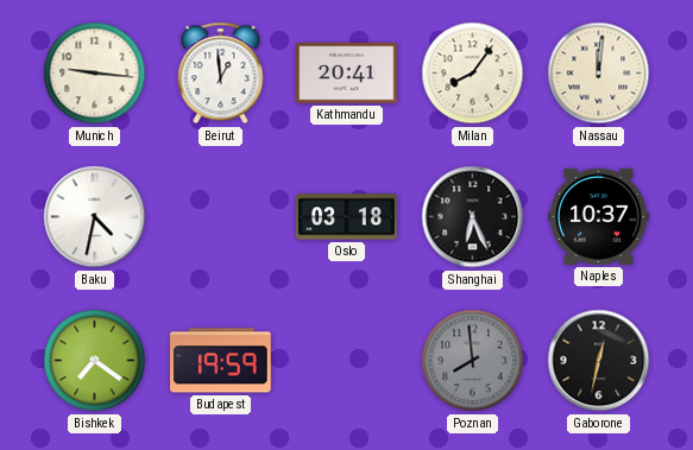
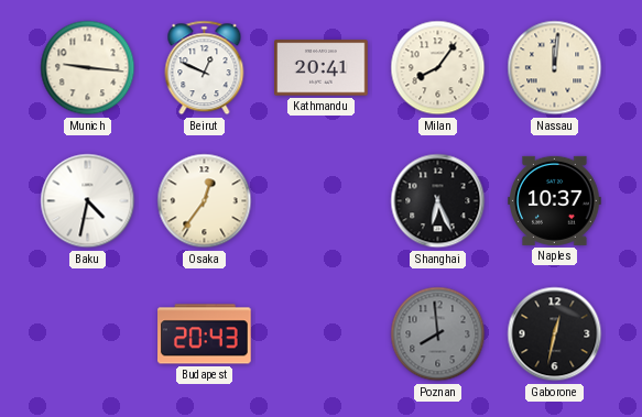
Beirut: 12:59 -> 12:49 (205, 68)
Osaka: none -> 12:36 (205, 201)
Oslo: 03:18 -> none (347, 217)
Bishkek: 7:21 -> none (95, 361)
Budapest: 19:59 -> 20:43 (205, 334)
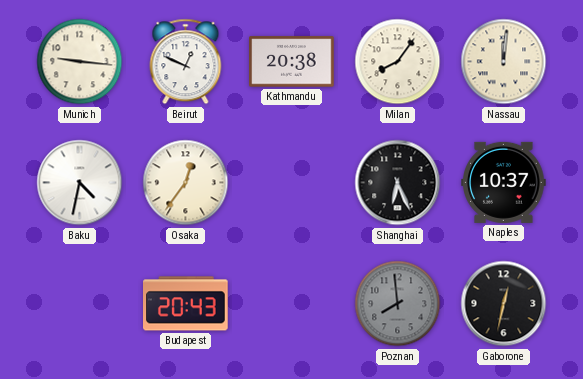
Kathmandu: 20:41 -> 20:38 (292, 62)
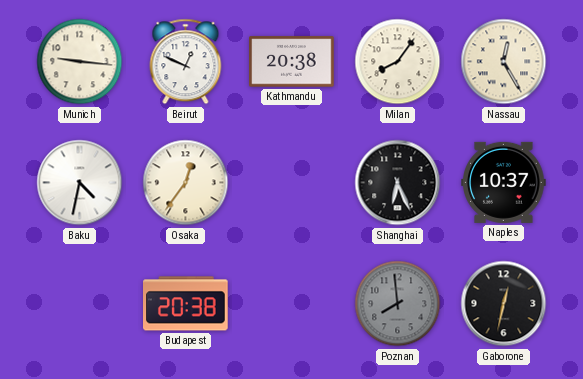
Nassau: 12:01 -> 12:25 (504, 62)
Budapest: 20:43 -> 20:38 (186, 304)
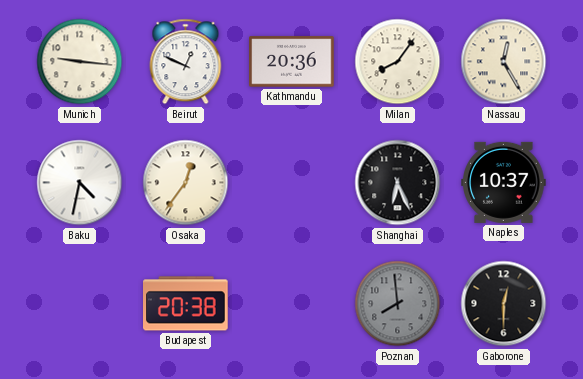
Kathmandu: 20:38 -> 20:36 (292, 62)
Gaborone: 12:32 -> 12:30 (504, 304)
